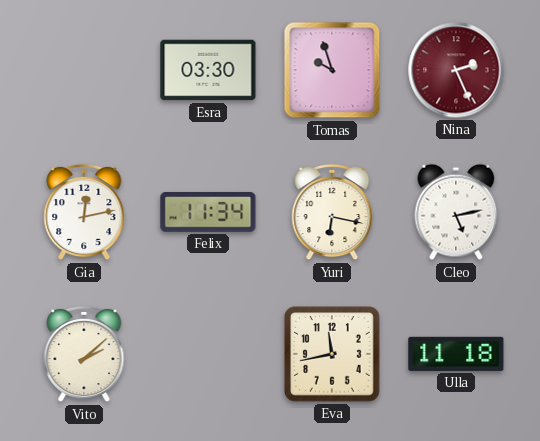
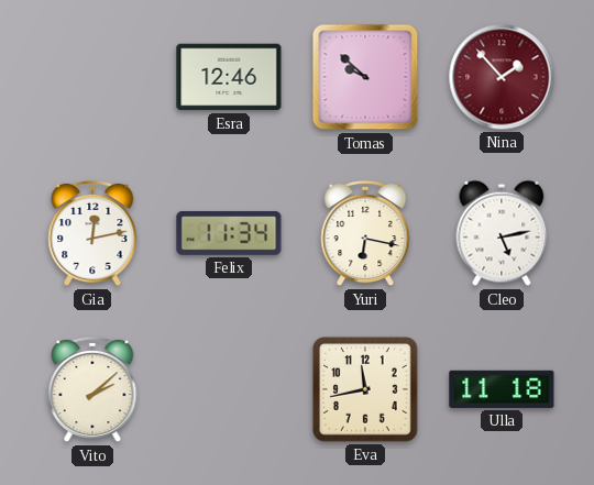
Esra: 03:30 -> 12:46 (229, 77)
Tomas: 9:57 -> 9:52 (365, 77)
Nina: 2:26 -> 1:53 (502, 77)
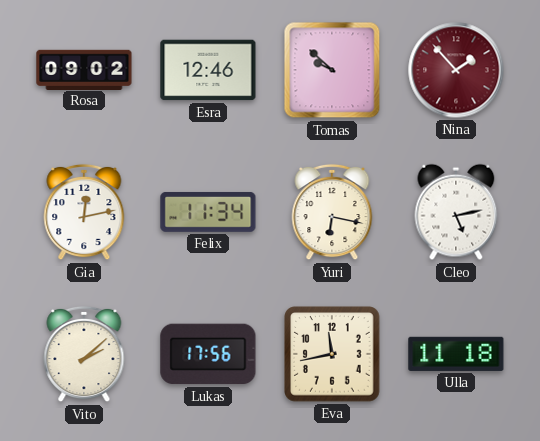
Rosa: none -> 09:02 (84, 69)
Lukas: none -> 17:56 (208, 354)
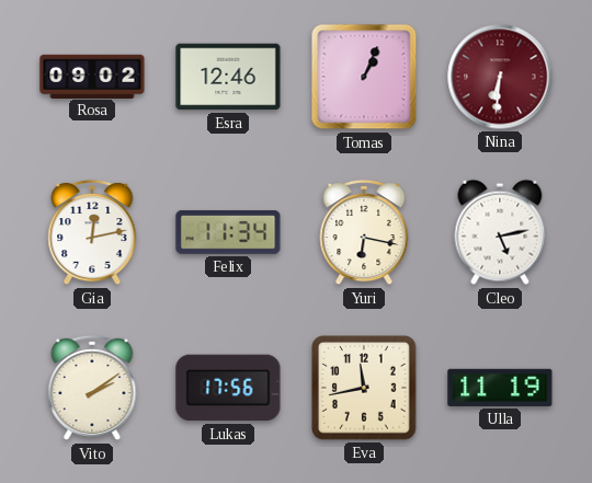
Tomas: 9:52 -> 1:04 (364, 77)
Nina: 1:53 -> 6:31 (500, 77)
Vito: 2:08 -> 2:09 (92, 388)
Ulla: 11:18 -> 11:19 (500, 388)
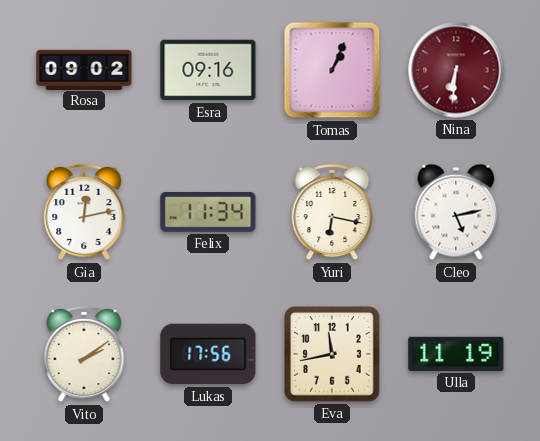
Esra: 12:46 -> 09:16 (208, 70)
